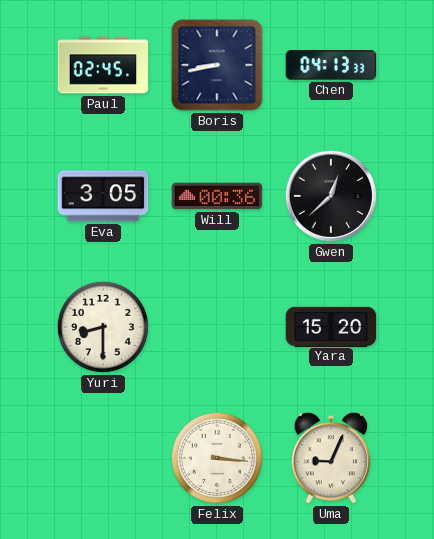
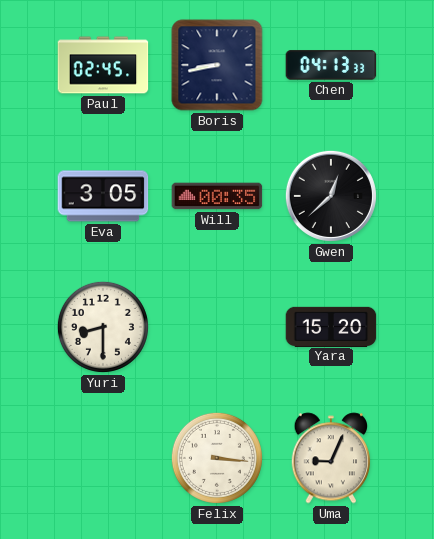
Will: 00:36 -> 00:35 (217, 196)
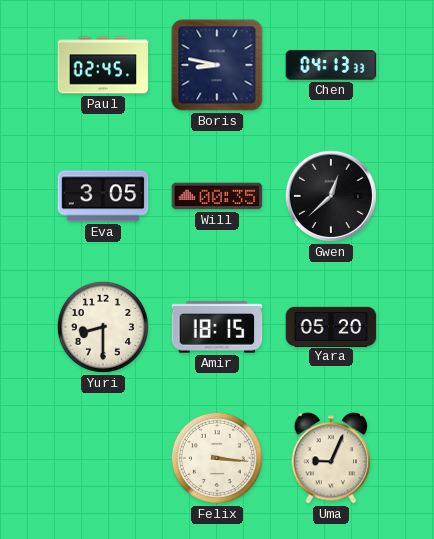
Boris: 8:43 -> 8:47 (217, 65)
Amir: none -> 18:15 (217, 327)
Yara: 15:20 -> 05:20 (331, 326)
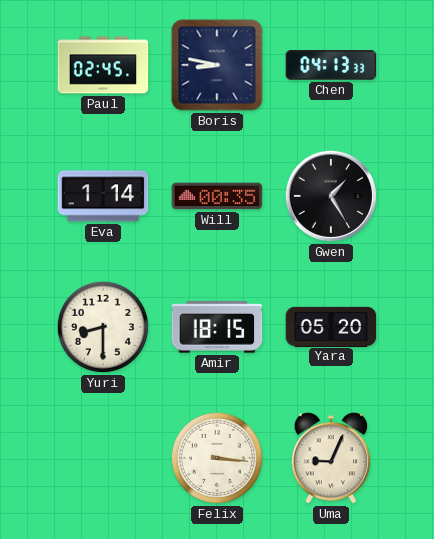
Eva: 3:05 -> 1:14 (103, 196)
Gwen: 12:38 -> 1:25 (331, 196)
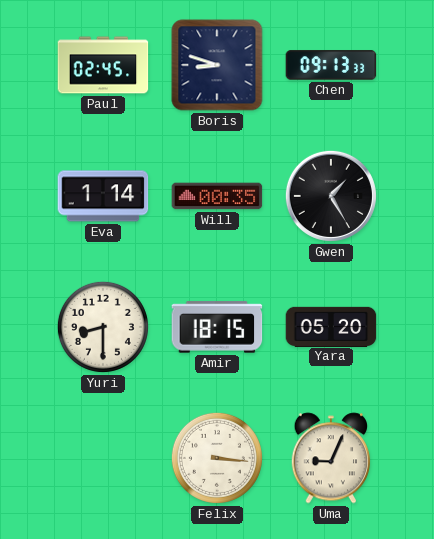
Boris: 8:47 -> 8:48 (217, 65)
Chen: 04:13 -> 09:13 (331, 65)
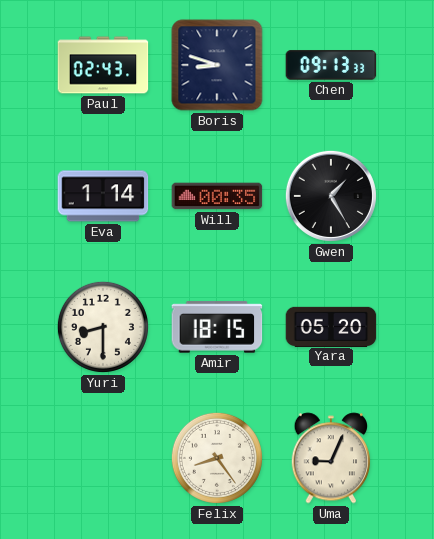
Paul: 02:45 -> 02:43 (103, 65)
Felix: 3:16 -> 8:24 (217, 458)
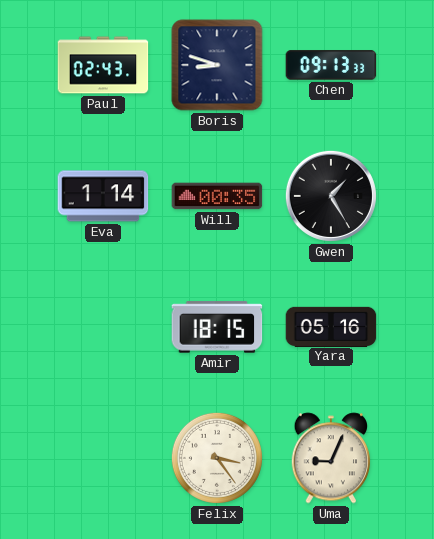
Yuri: 8:30 -> none (103, 327)
Yara: 05:20 -> 05:16 (331, 326)
Felix: 8:24 -> 3:24 (217, 458)
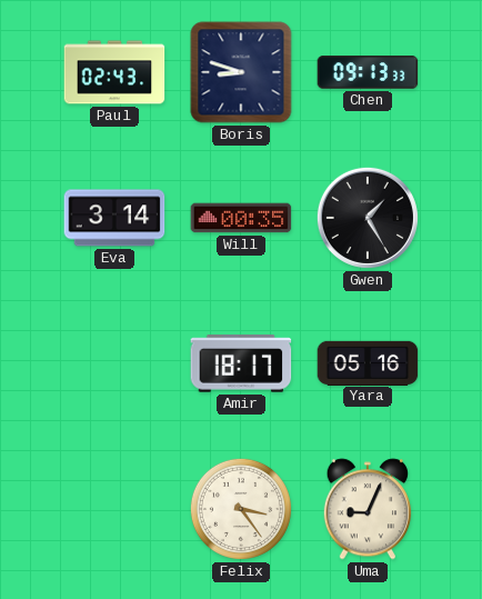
Eva: 1:14 -> 3:14 (114, 218)
Amir: 18:15 -> 18:17 (241, 363)
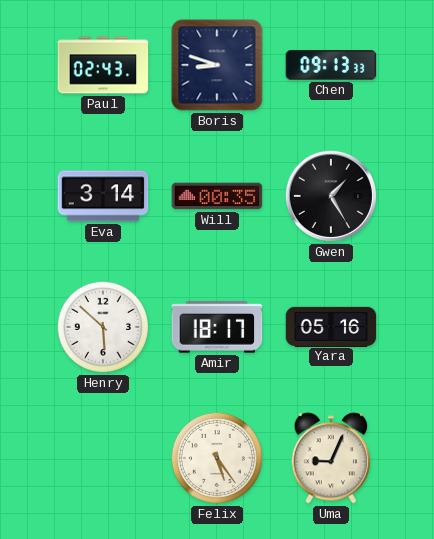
Henry: none -> 5:52 (103, 327)
Felix: 3:24 -> 5:24 (217, 458)
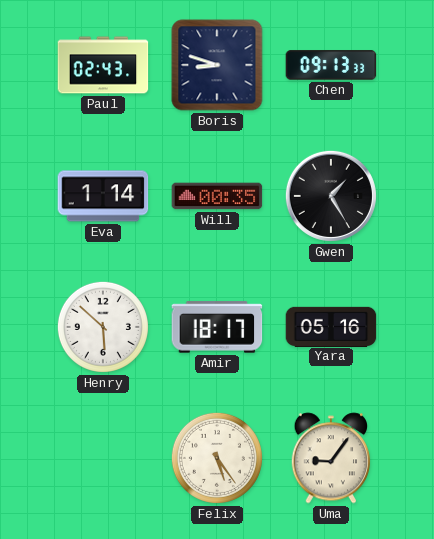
Eva: 3:14 -> 1:14 (103, 196)
Uma: 9:04 -> 9:06 (331, 458)
